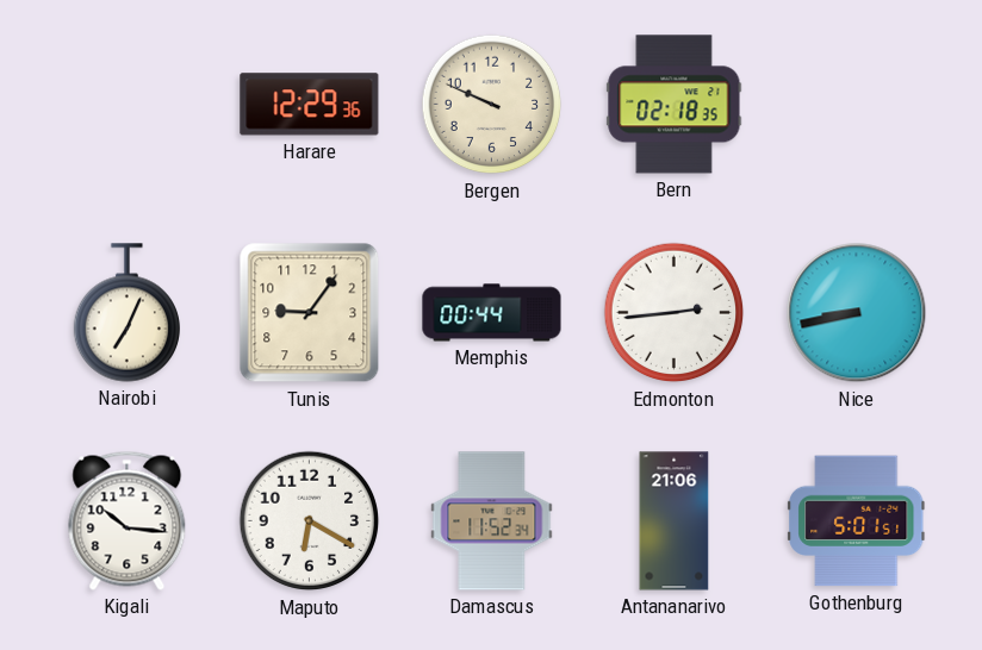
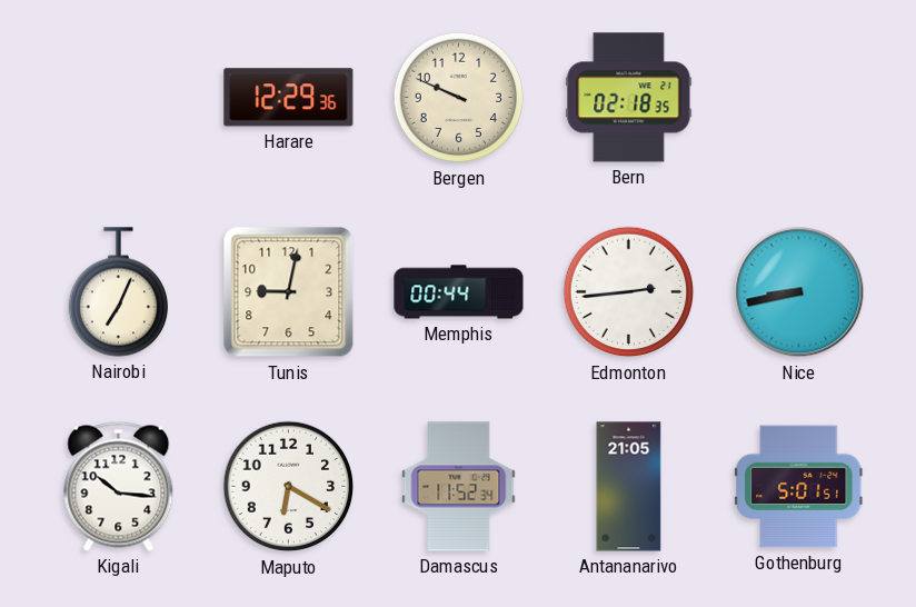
Tunis: 9:06 -> 9:02 (289, 292)
Antananarivo: 21:06 -> 21:05 (629, 487)
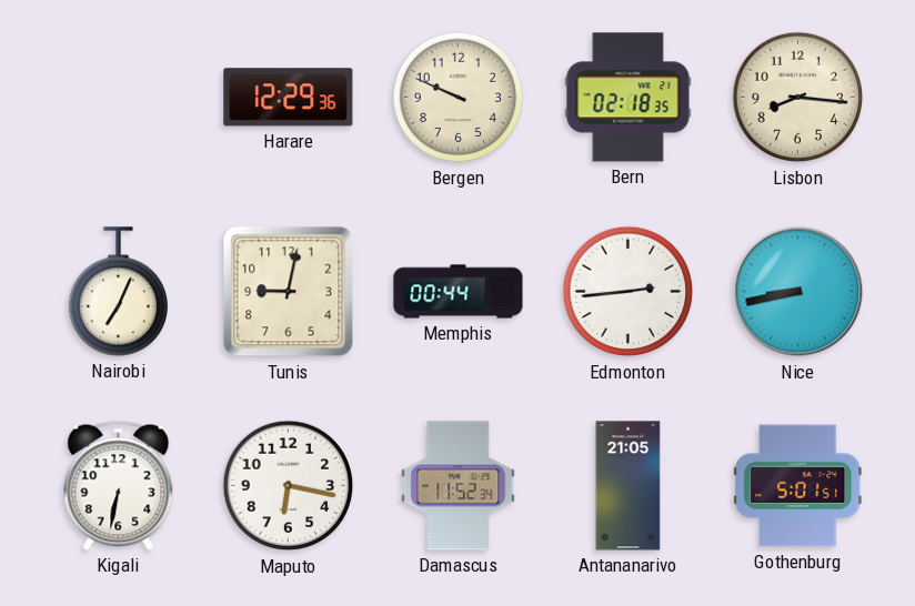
Lisbon: none -> 8:16 (798, 98)
Kigali: 10:16 -> 6:32 (119, 485)
Maputo: 6:20 -> 6:17 (289, 486)
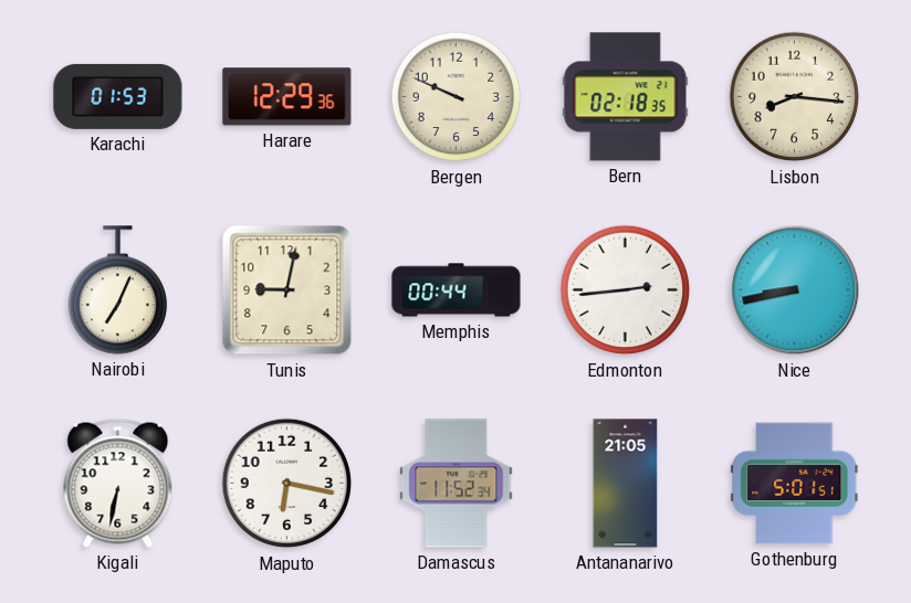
Karachi: none -> 01:53 (118, 96)
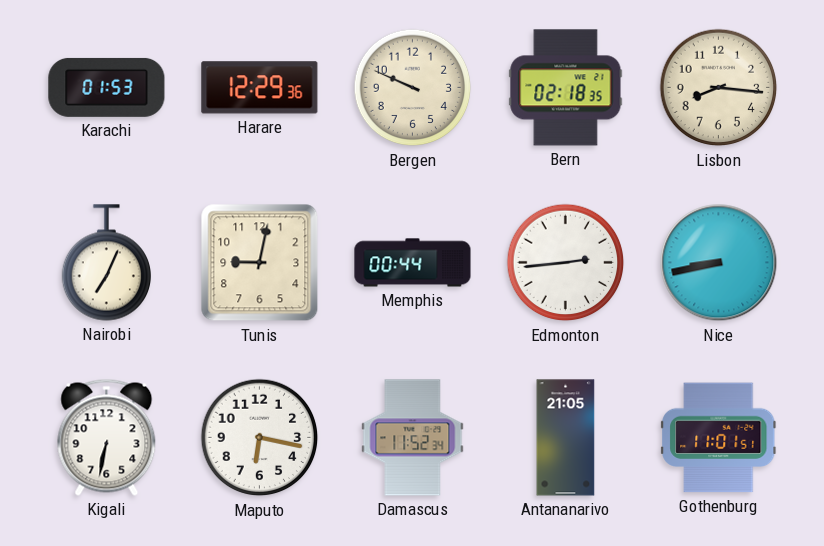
Gothenburg: 5:01 -> 11:01 (719, 438)
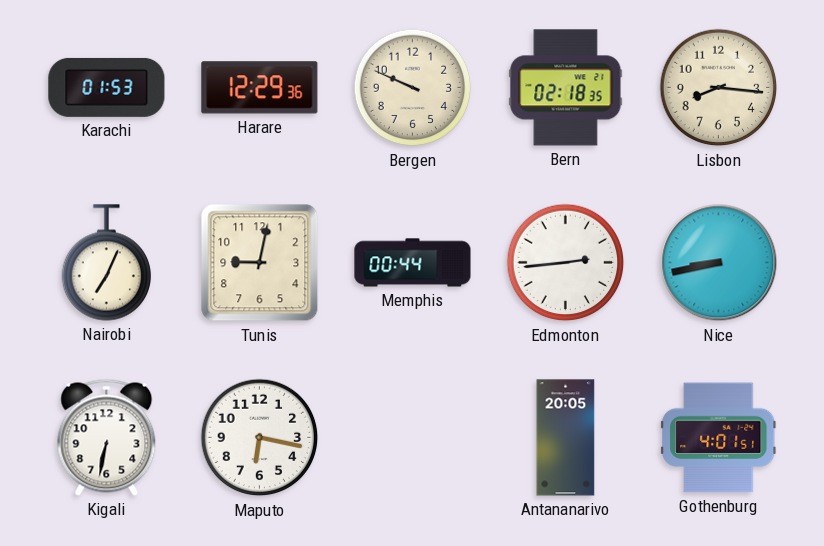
Damascus: 11:52 -> none (413, 438)
Antananarivo: 21:05 -> 20:05 (566, 438)
Gothenburg: 11:01 -> 4:01 (719, 438)
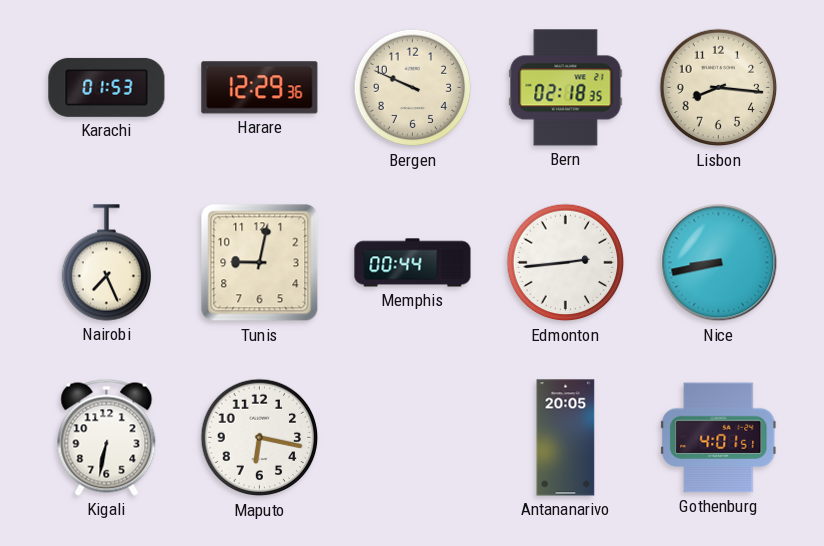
Nairobi: 7:04 -> 7:26 (106, 263)
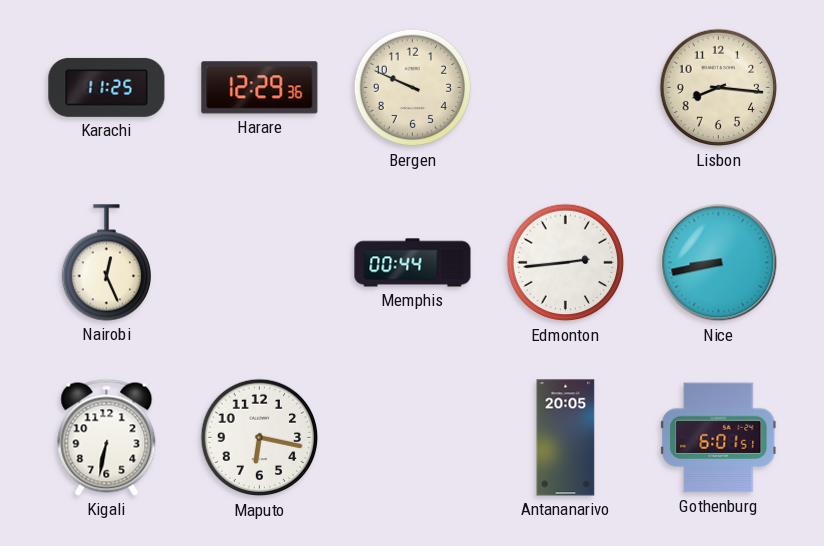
Karachi: 01:53 -> 11:25 (107, 87)
Bern: 02:18 -> none (566, 88)
Nairobi: 7:26 -> 12:26 (106, 263)
Tunis: 9:02 -> none (260, 263)
Gothenburg: 4:01 -> 6:01 (719, 438)
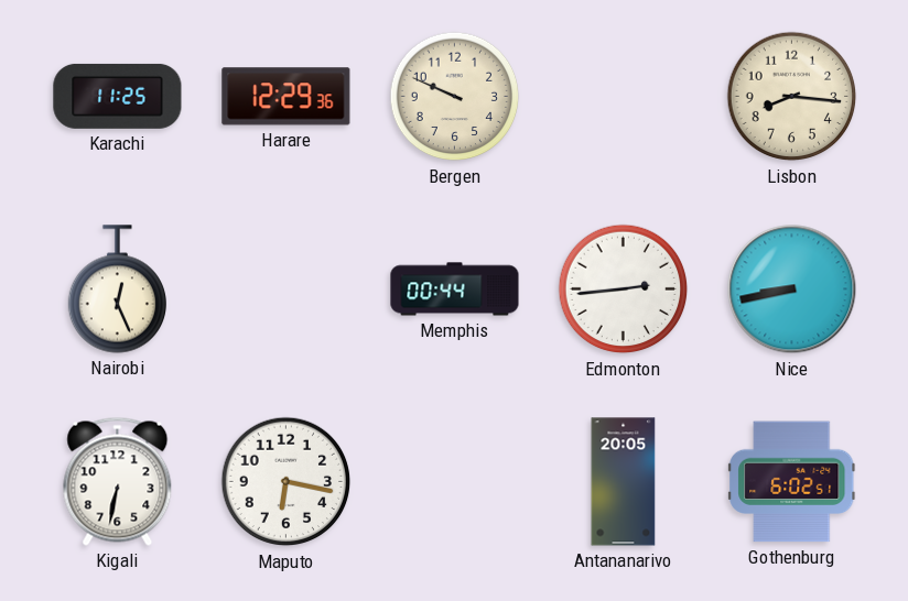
Gothenburg: 6:01 -> 6:02 (792, 482)
